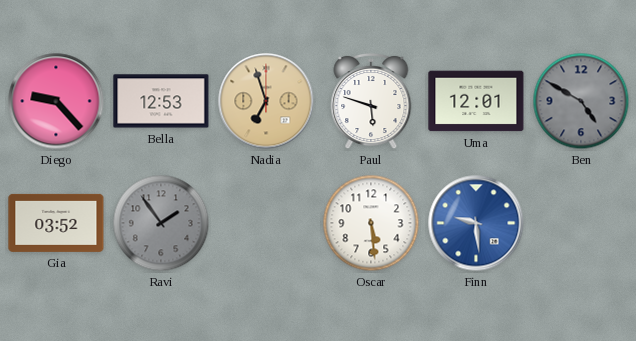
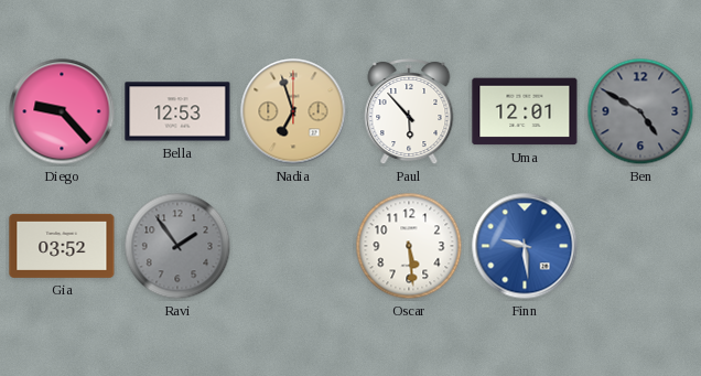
Paul: 5:48 -> 5:53 (409, 111)
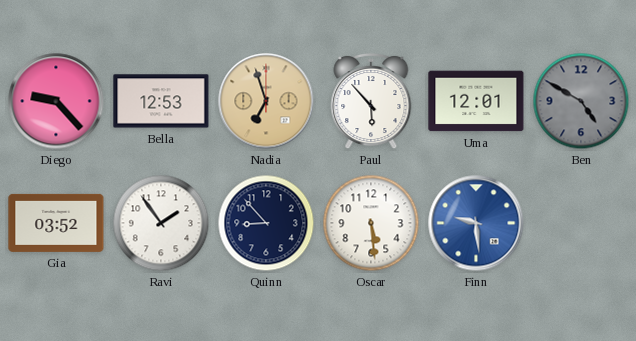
Ravi dial: grey -> white (161, 223)
Quinn: none -> 8:53 (266, 223)
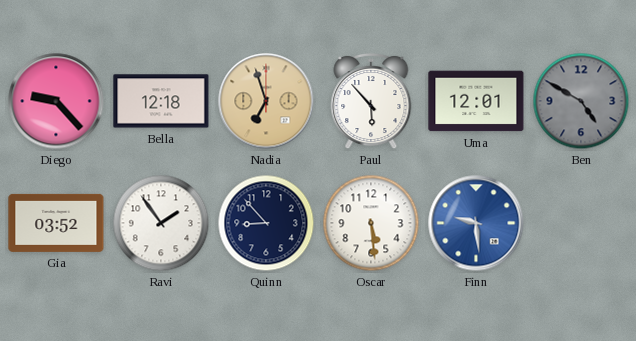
Bella: 12:53 -> 12:18 (161, 101)
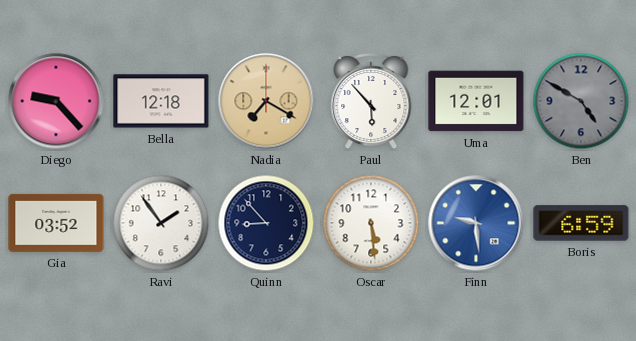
Nadia: 6:57 -> 7:20 (266, 101)
Boris: none -> 6:59 (581, 223)
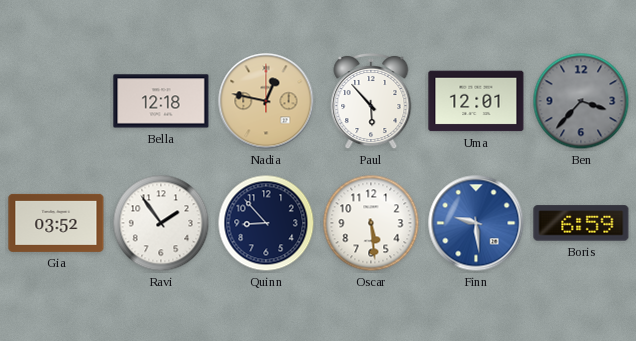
Diego: 9:23 -> none (56, 101)
Nadia: 7:20 -> 12:47 (266, 101)
Ben: 4:50 -> 3:37 (581, 101)
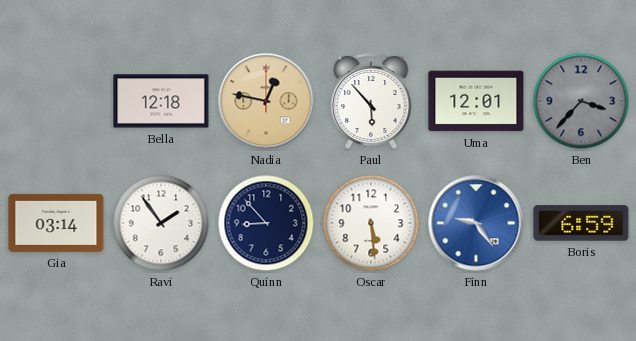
Gia: 03:52 -> 03:14 (56, 223)
Finn: 9:29 -> 9:24 (476, 223)
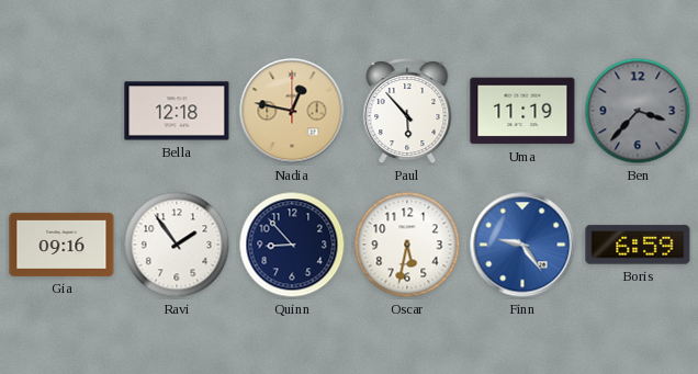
Uma: 12:01 -> 11:19 (522, 111)
Gia: 03:14 -> 09:16 (61, 245)
Oscar: 5:29 -> 5:32 (407, 245)
